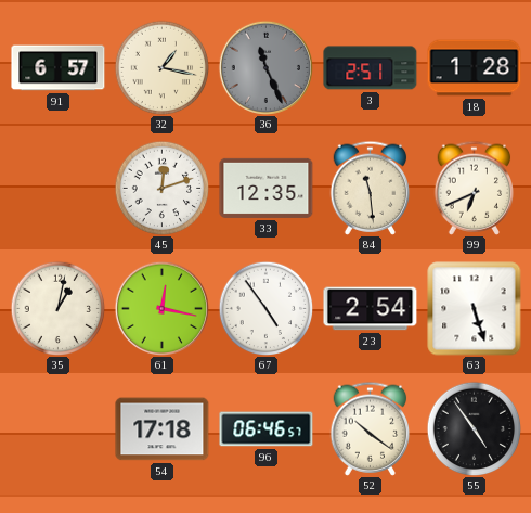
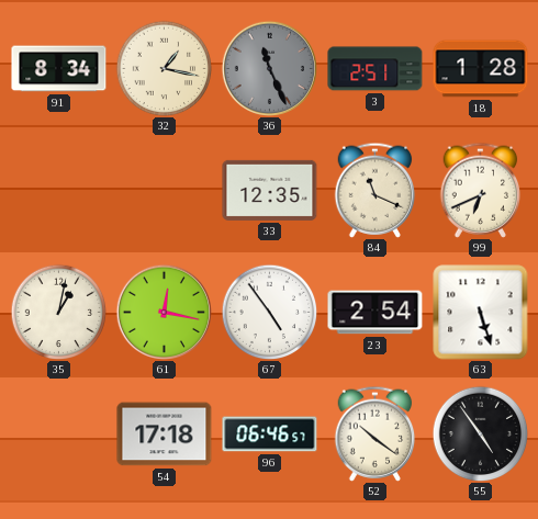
91: 6:57 -> 8:34 (59, 69)
45: 12:12 -> none (161, 188)
84: 11:29 -> 11:19 (376, 190)
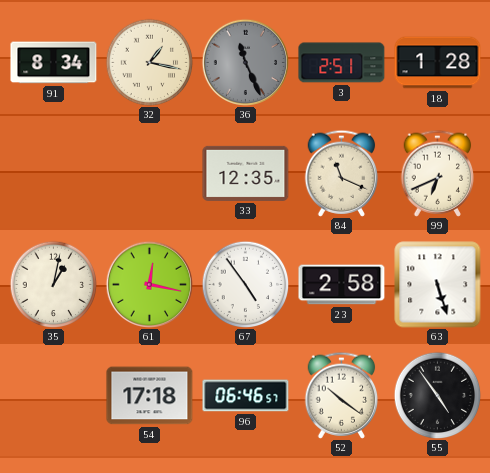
23: 2:54 -> 2:58 (342, 285)
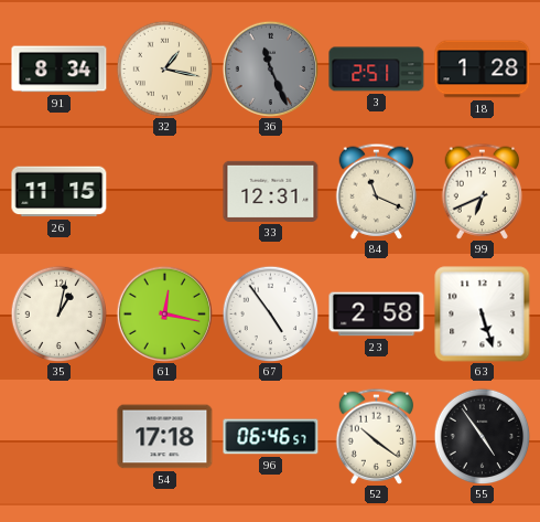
26: none -> 11:15 (60, 192)
33: 12:35 -> 12:31 (271, 191)
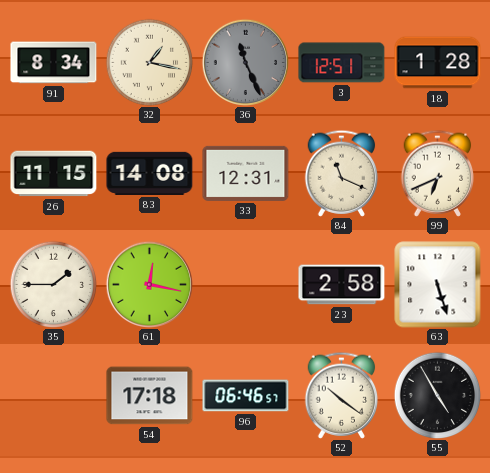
3: 2:51 -> 12:51 (342, 63)
83: none -> 14:08 (150, 173)
35: 1:02 -> 1:45 (53, 284)
67: 4:54 -> none (270, 313)
55: 4:54 -> 4:55 (437, 395)
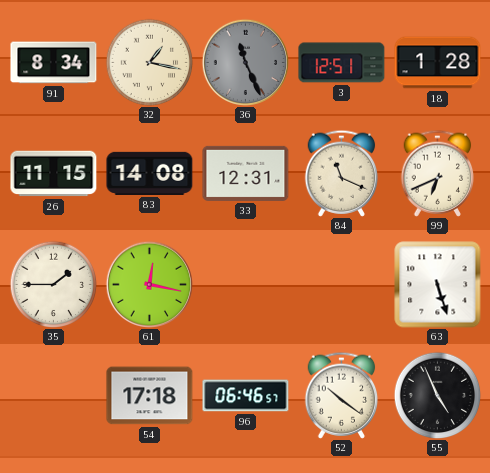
23: 2:58 -> none (342, 285)
55: 4:55 -> 4:56 (437, 395)
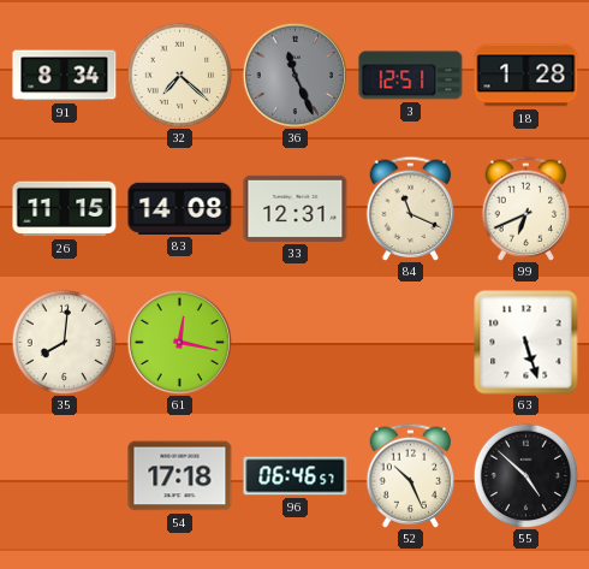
32: 1:17 -> 7:22 (179, 75)
35: 1:45 -> 8:01 (64, 342)
52: 10:21 -> 10:26 (411, 475)
55: 4:56 -> 4:52 (525, 475)
